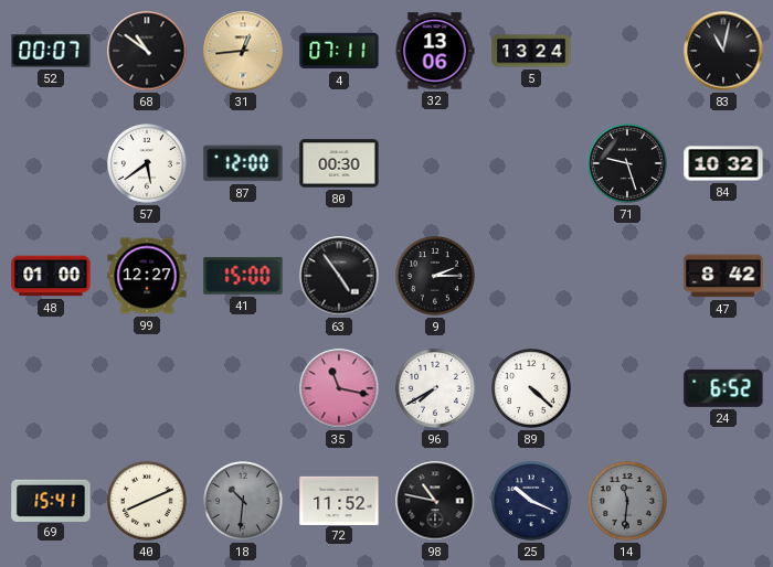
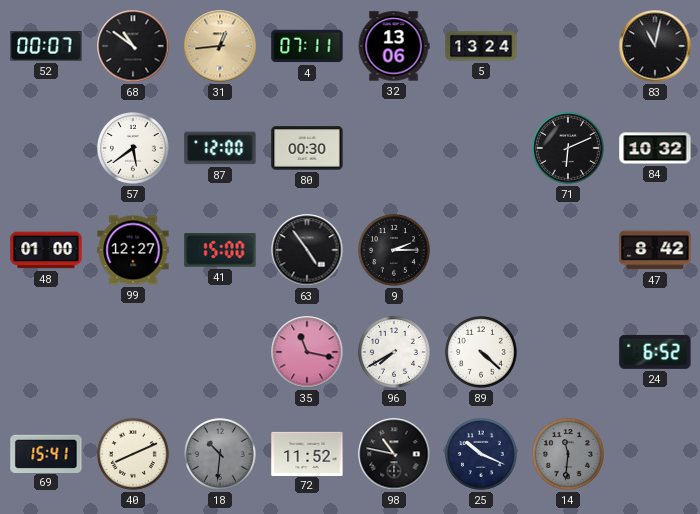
71: 9:27 -> 6:11 (569, 149)
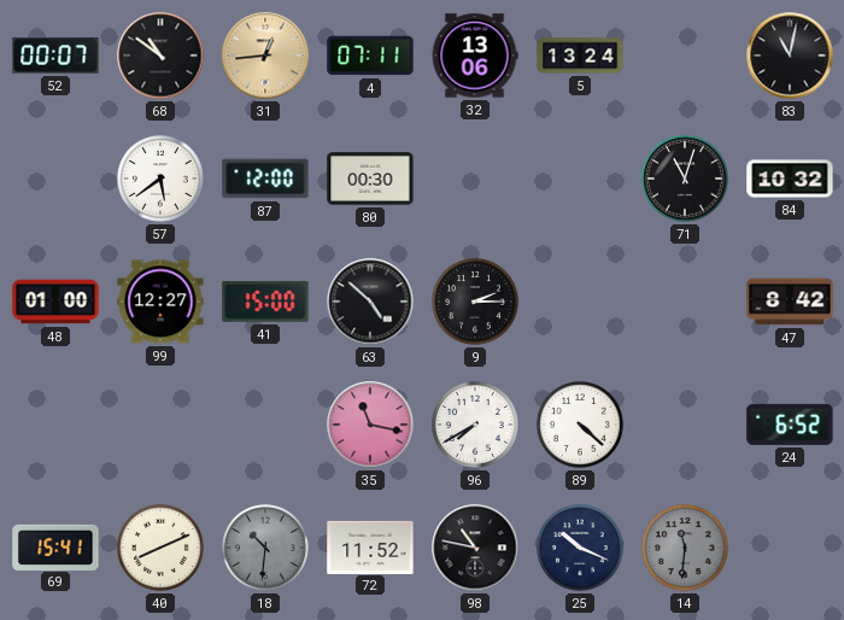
71: 6:11 -> 11:03 (686, 180)
63: 4:54 -> 4:52 (370, 302)
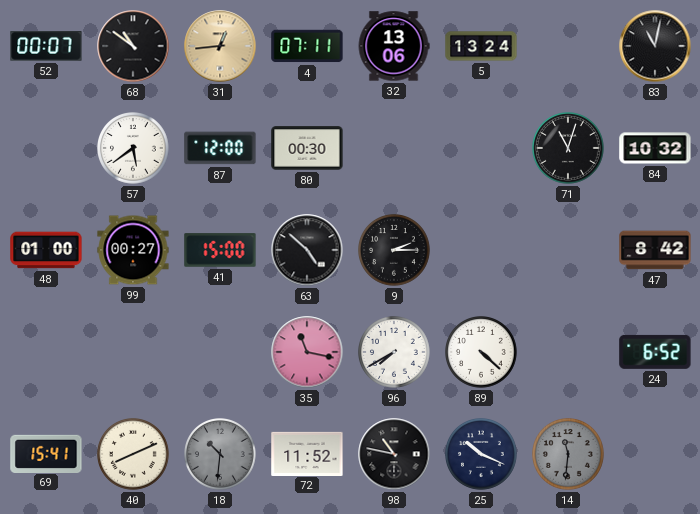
99: 12:27 -> 00:27 (133, 250)
